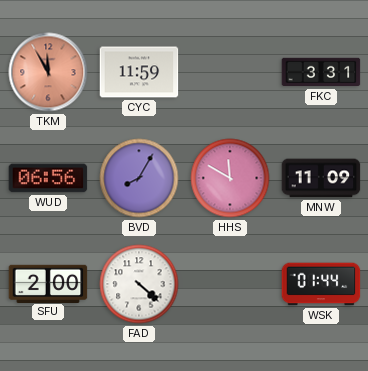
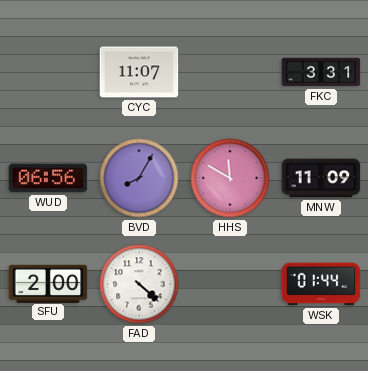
TKM: 11:55 -> none (48, 72)
CYC: 11:59 -> 11:07 (139, 72)
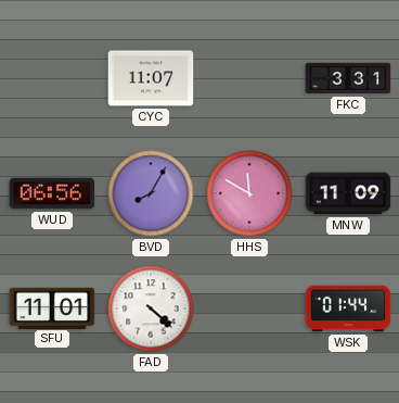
SFU: 2:00 -> 11:01 (52, 307)
